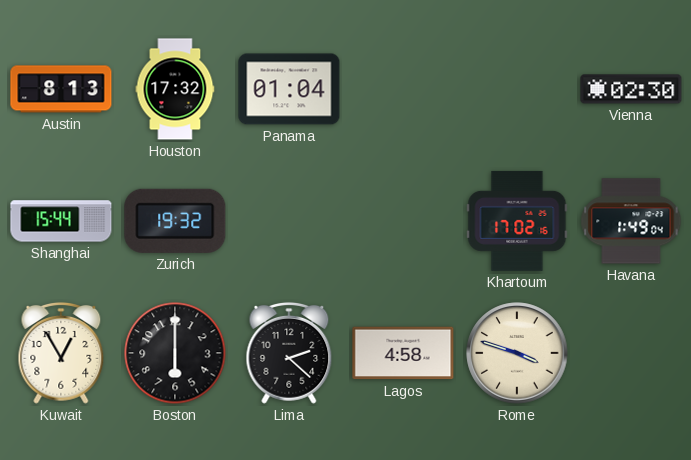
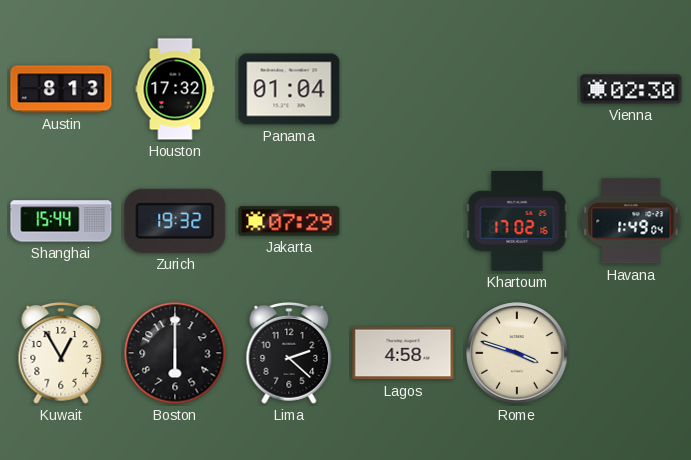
Jakarta: none -> 07:29 (289, 221)
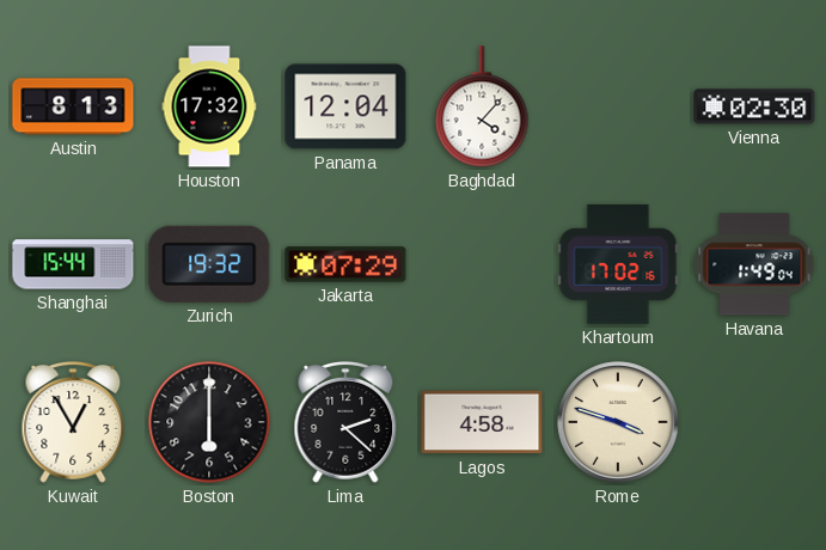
Panama: 01:04 -> 12:04 (345, 106)
Baghdad: none -> 4:07 (482, 106)
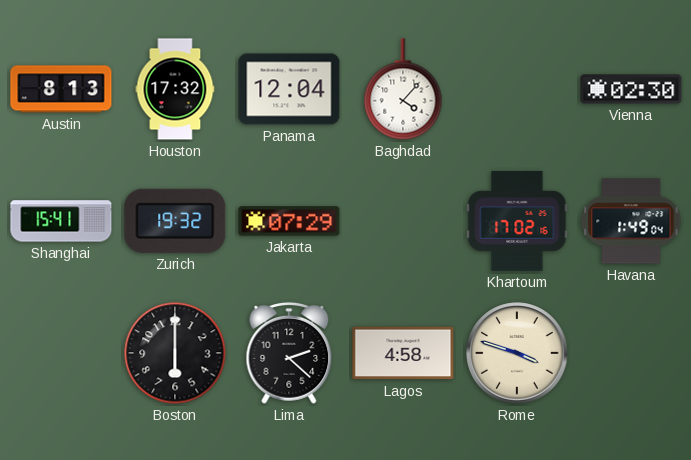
Shanghai: 15:44 -> 15:41 (61, 221)
Kuwait: 12:55 -> none (73, 422)
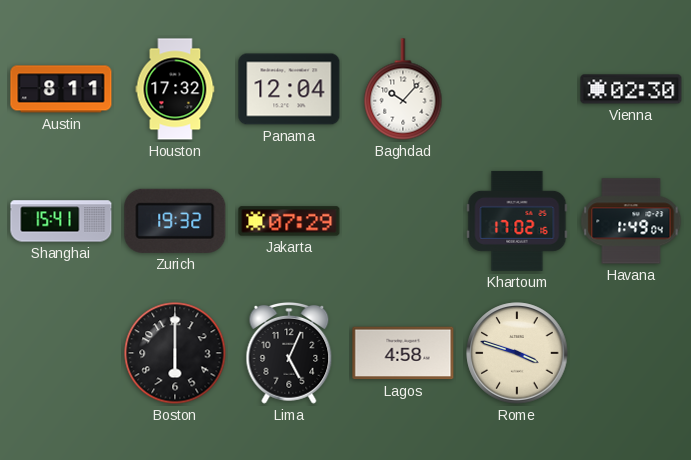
Austin: 8:13 -> 8:11 (61, 89)
Baghdad: 4:07 -> 10:07 (403, 89)
Lima: 2:22 -> 5:04 (289, 353)
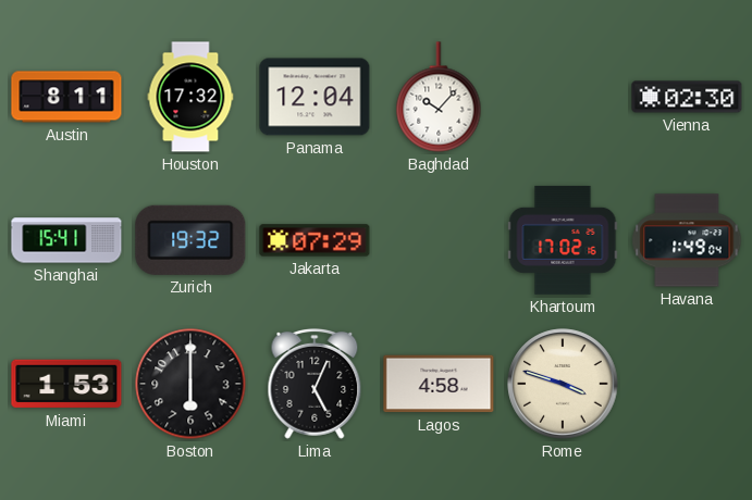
Miami: none -> 1:53 (66, 384)
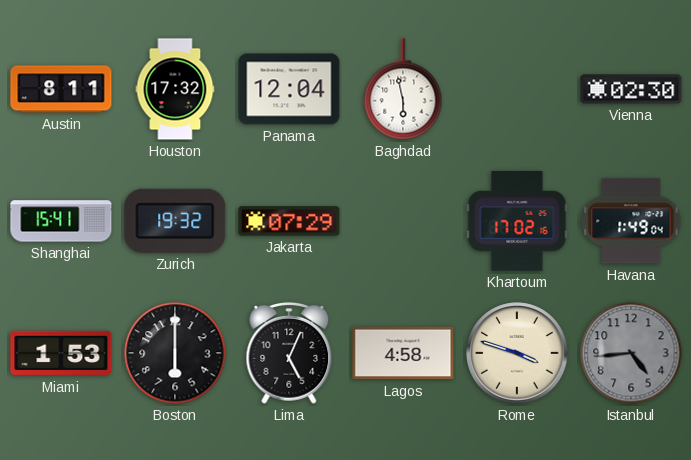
Baghdad: 10:07 -> 5:58 (403, 89)
Istanbul: none -> 4:44 (631, 353)
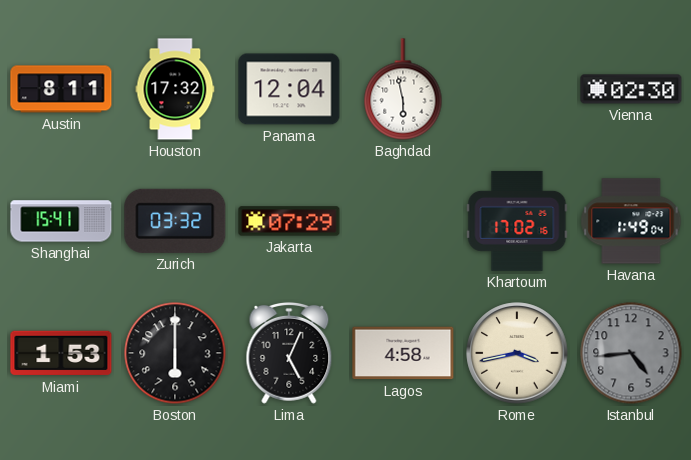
Zurich: 19:32 -> 03:32 (175, 221)
Rome: 3:48 -> 3:43 (517, 353)
